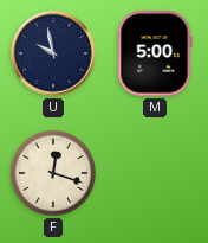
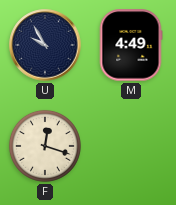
U: 9:58 -> 9:55 (45, 45)
M: 5:00 -> 4:49 (131, 45)
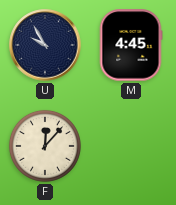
M: 4:49 -> 4:45 (131, 45)
F: 12:18 -> 12:07 (45, 146)
